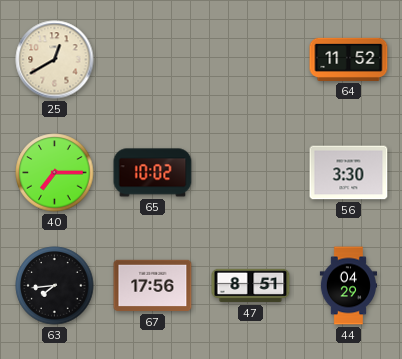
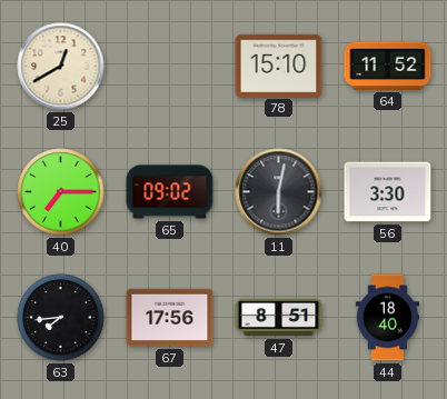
78: none -> 15:10 (279, 66)
65: 10:02 -> 09:02 (170, 192)
11: none -> 6:02 (279, 192)
44: 04:29 -> 18:40 (387, 318)
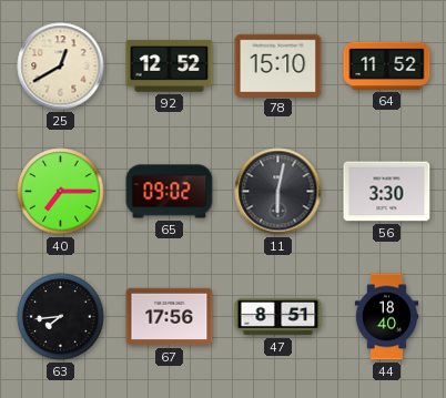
92: none -> 12:52 (170, 67)
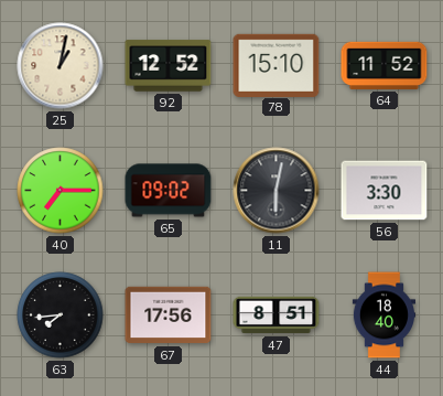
25: 12:40 -> 1:02 (61, 66)
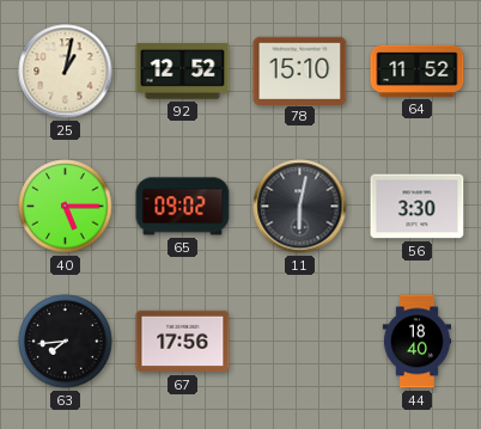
40: 7:15 -> 5:15 (66, 207)
47: 8:51 -> none (277, 315)
